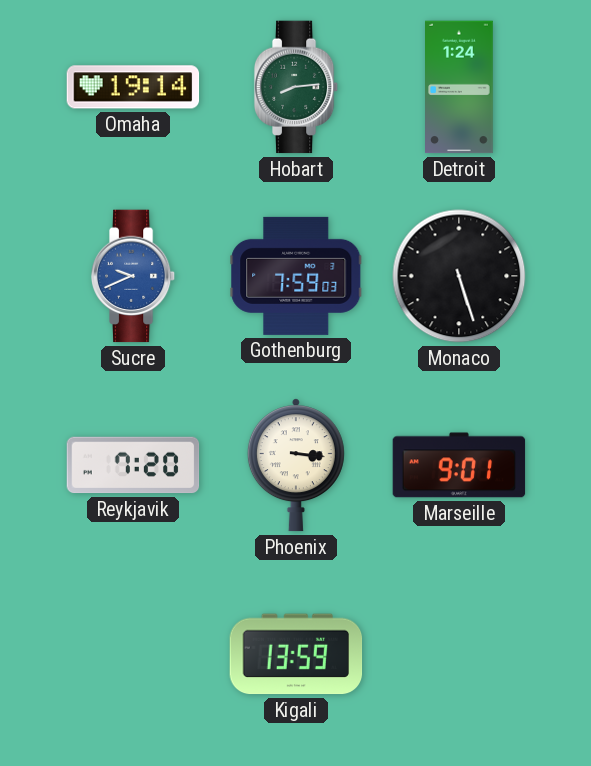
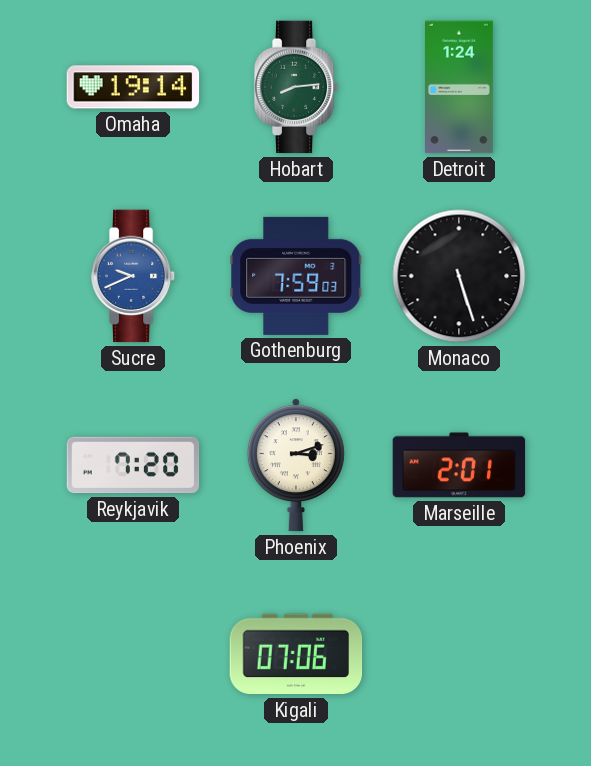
Phoenix: 3:16 -> 3:12 (296, 465)
Marseille: 9:01 -> 2:01 (459, 465)
Kigali: 13:59 -> 07:06 (296, 654)
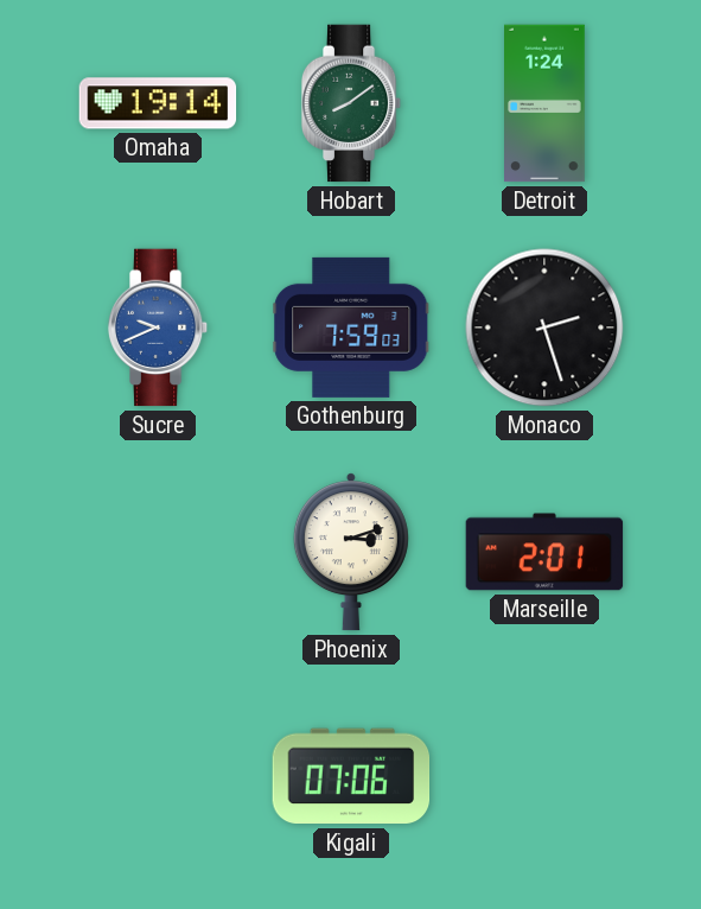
Hobart: 8:14 -> 8:09 (351, 103)
Monaco: 5:27 -> 2:27 (544, 328)
Reykjavik: 7:20 -> none (133, 465)
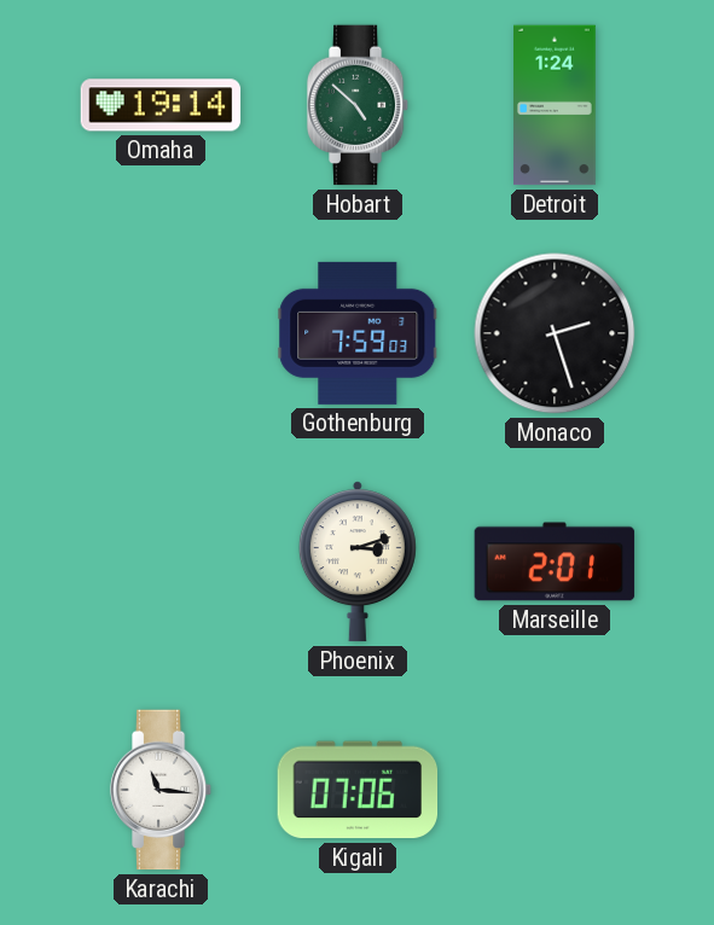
Hobart: 8:09 -> 4:52 (358, 105)
Sucre: 9:41 -> none (158, 328)
Karachi: none -> 11:16 (161, 790)
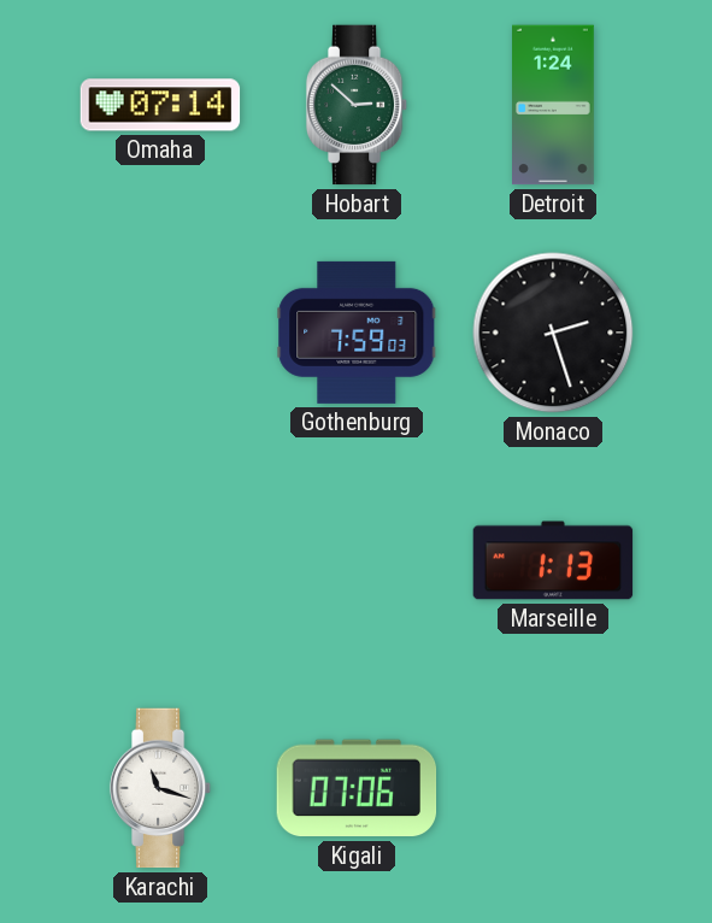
Omaha: 19:14 -> 07:14 (160, 105)
Hobart: 4:52 -> 2:52 (357, 105)
Phoenix: 3:12 -> none (358, 562)
Marseille: 2:01 -> 1:13 (553, 560)
Karachi: 11:16 -> 11:18 (160, 788)
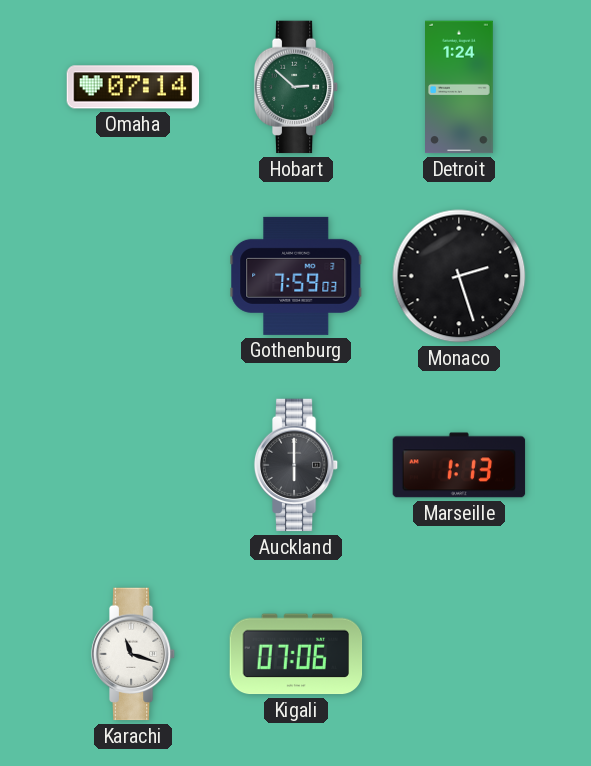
Auckland: none -> 6:00 (296, 465)
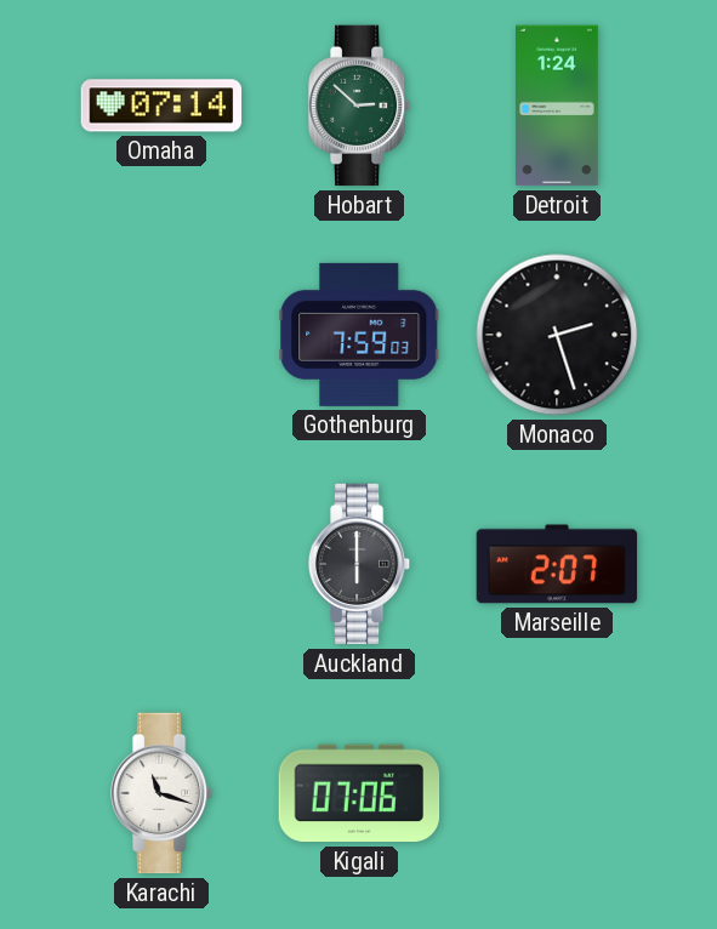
Marseille: 1:13 -> 2:07 (557, 564)
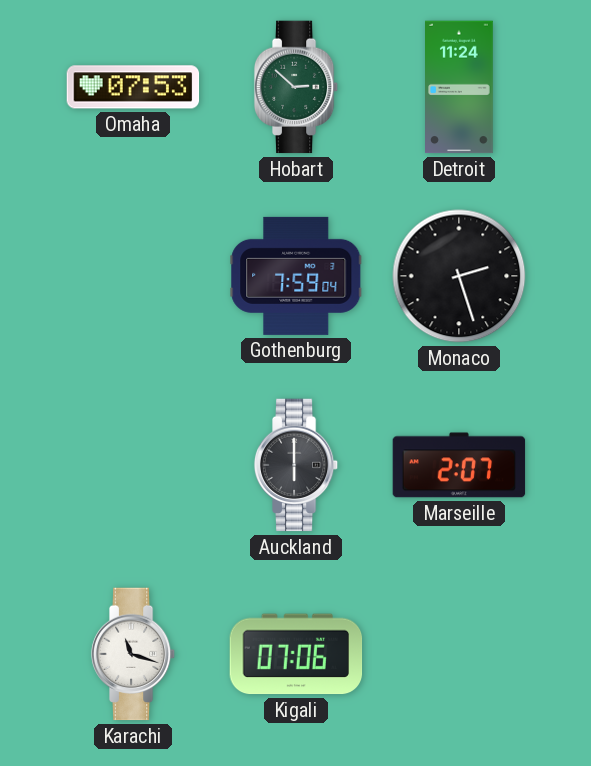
Omaha: 07:14 -> 07:53 (133, 87)
Detroit: 1:24 -> 11:24 (460, 87)
Gothenburg: 7:59:03 -> 7:59:04 (296, 276)
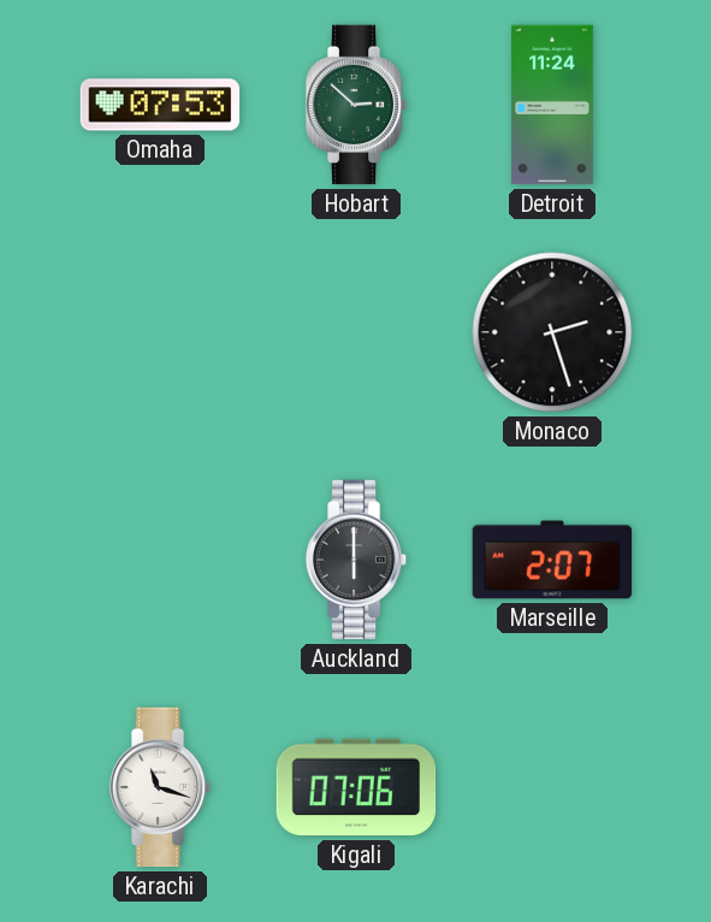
Gothenburg: 7:59 -> none (296, 276)
